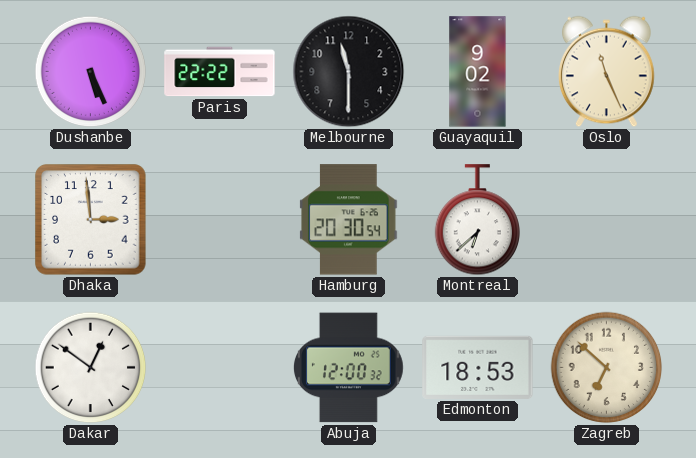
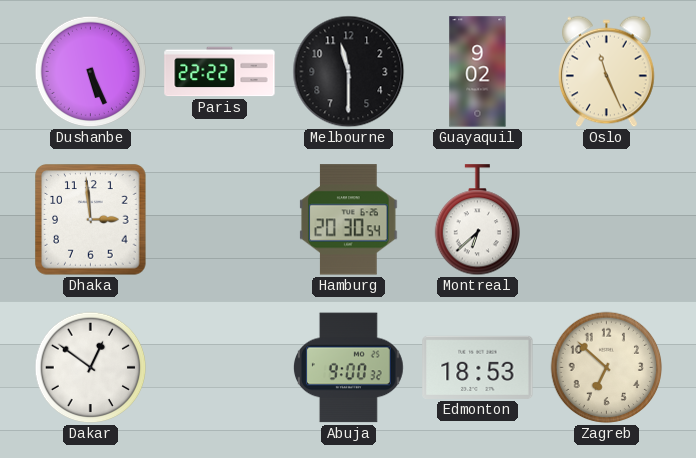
Abuja: 12:00 -> 9:00 (348, 368)
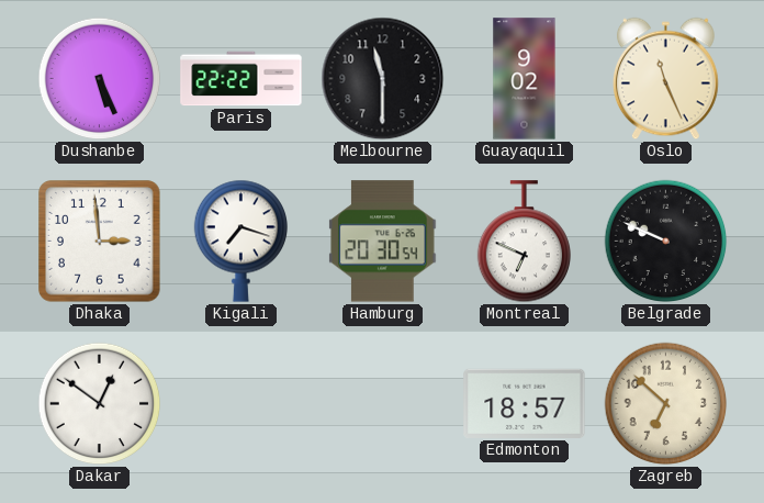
Kigali: none -> 7:18 (240, 241)
Montreal: 6:38 -> 6:49 (524, 242)
Belgrade: none -> 9:49 (666, 242)
Abuja: 9:00 -> none (348, 368)
Edmonton: 18:53 -> 18:57 (525, 403)
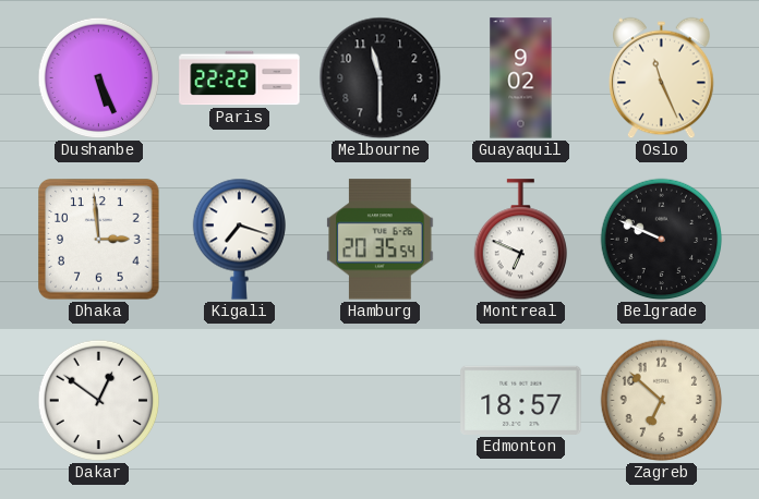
Hamburg: 20:30 -> 20:35 (381, 240)
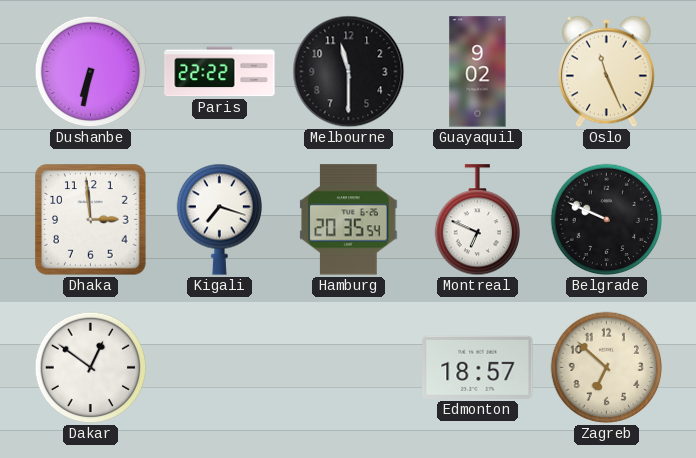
Dushanbe: 5:26 -> 6:32 (91, 72)
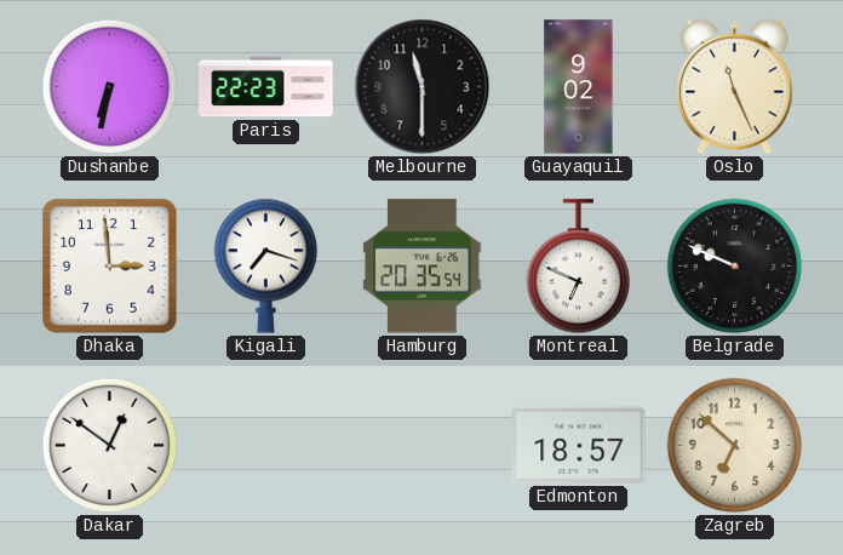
Paris: 22:22 -> 22:23 (266, 87)
